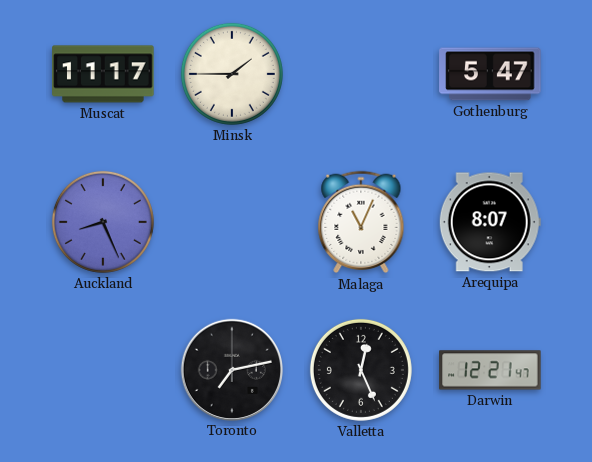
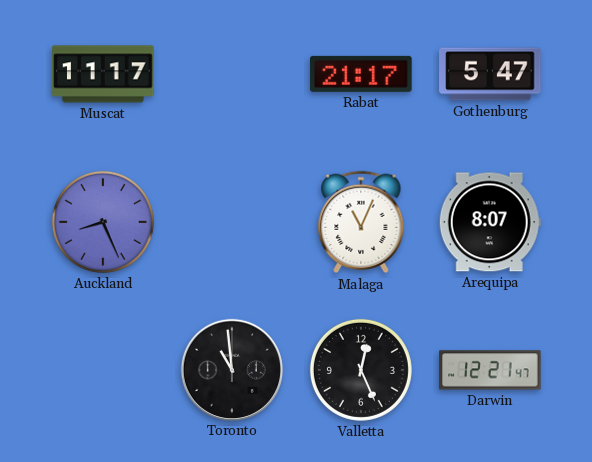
Minsk: 1:45 -> none (232, 74)
Rabat: none -> 21:17 (361, 74)
Toronto: 7:13 -> 10:59 (231, 369)
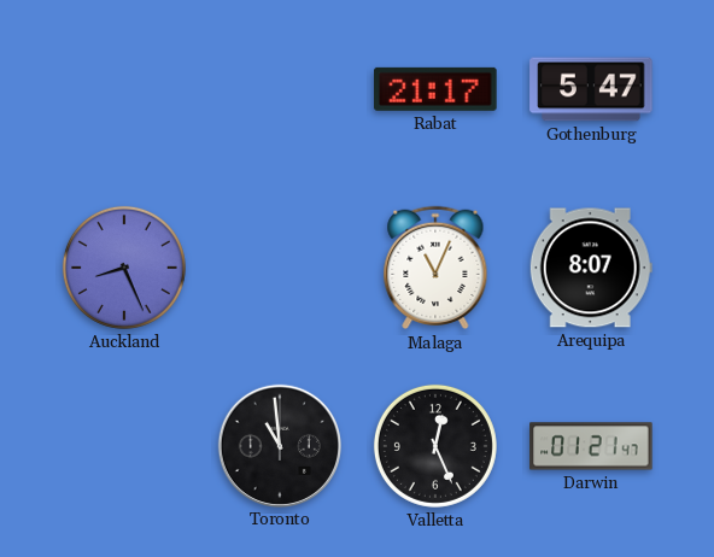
Muscat: 11:17 -> none (103, 74)
Darwin: 12:21 -> 01:21 (591, 446)
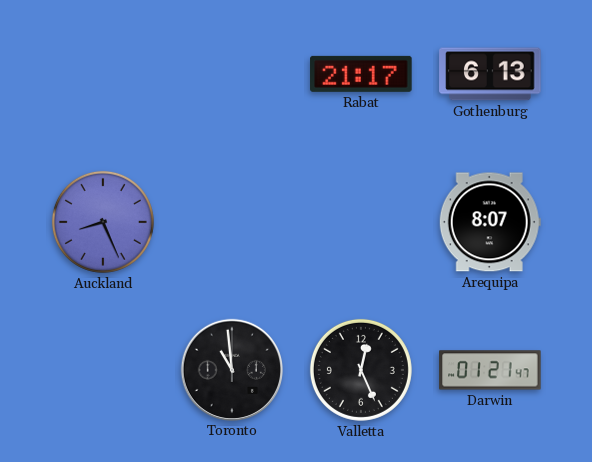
Gothenburg: 5:47 -> 6:13 (490, 74)
Malaga: 11:04 -> none (435, 268)
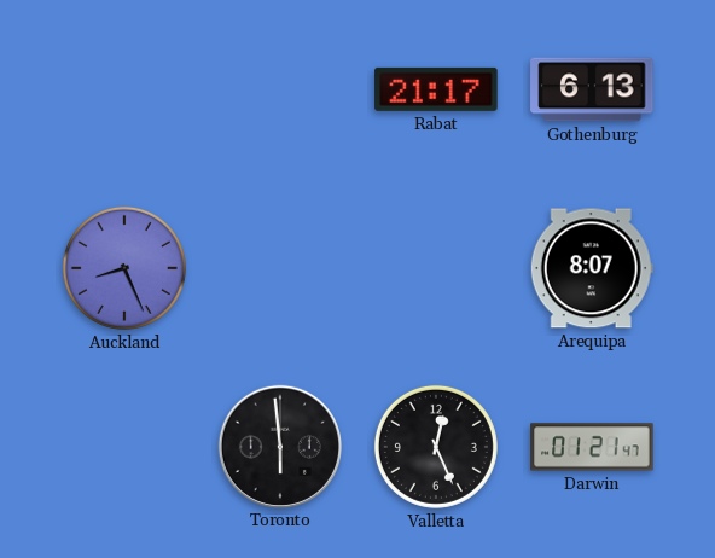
Toronto: 10:59 -> 5:59 (279, 446)
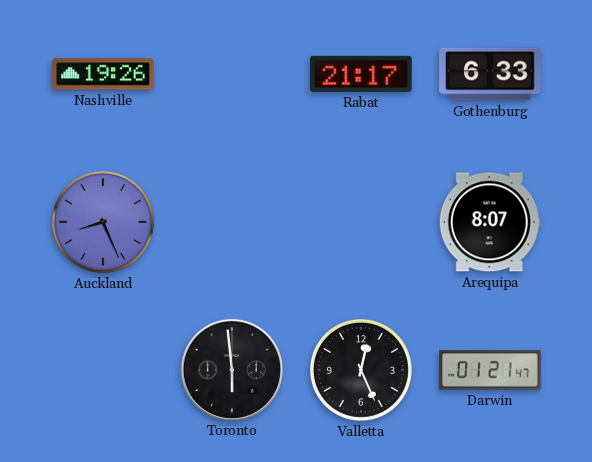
Nashville: none -> 19:26 (103, 74)
Gothenburg: 6:13 -> 6:33 (490, 74)
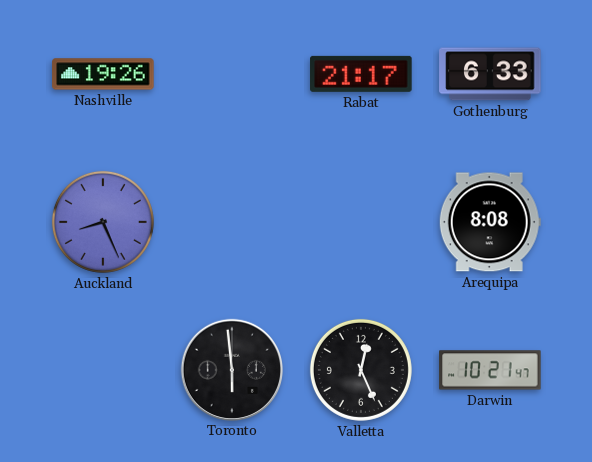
Arequipa: 8:07 -> 8:08 (490, 222)
Darwin: 01:21 -> 10:21 (490, 370)
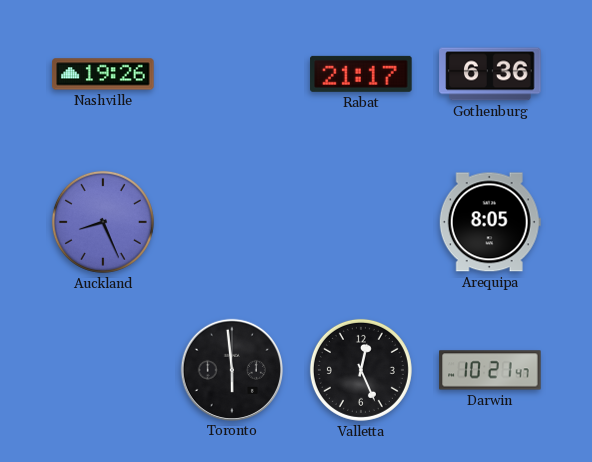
Gothenburg: 6:33 -> 6:36 (490, 74)
Arequipa: 8:08 -> 8:05 (490, 222)
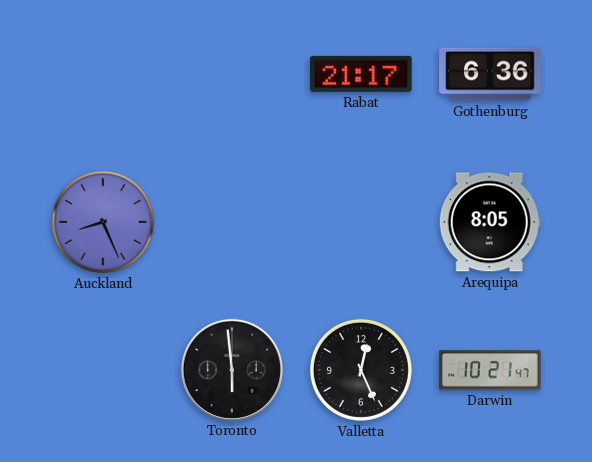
Nashville: 19:26 -> none (103, 74)
